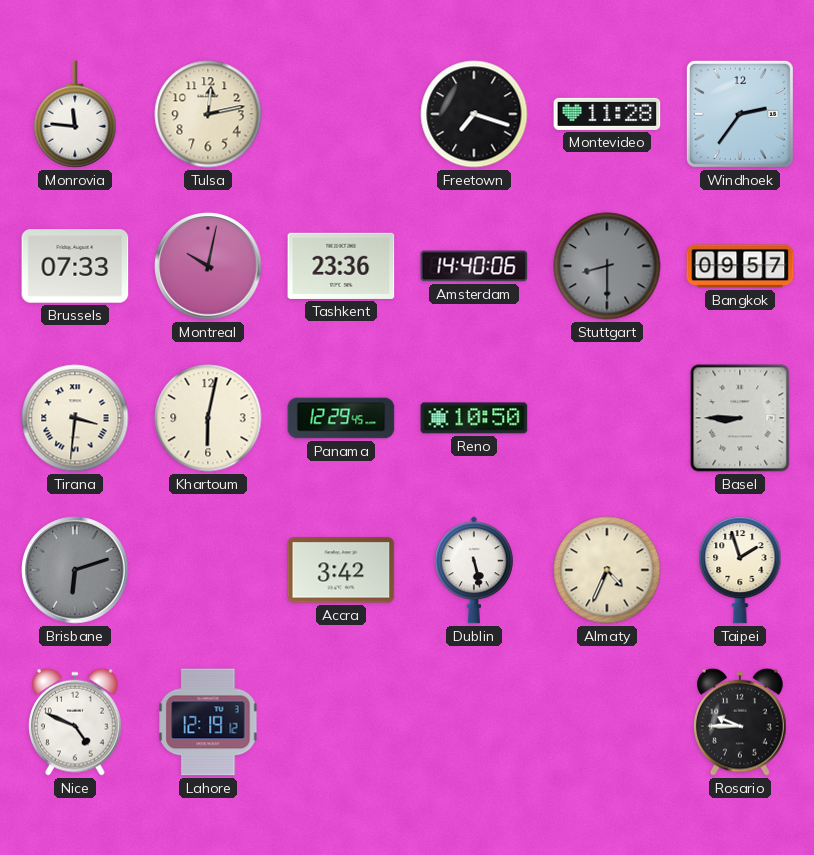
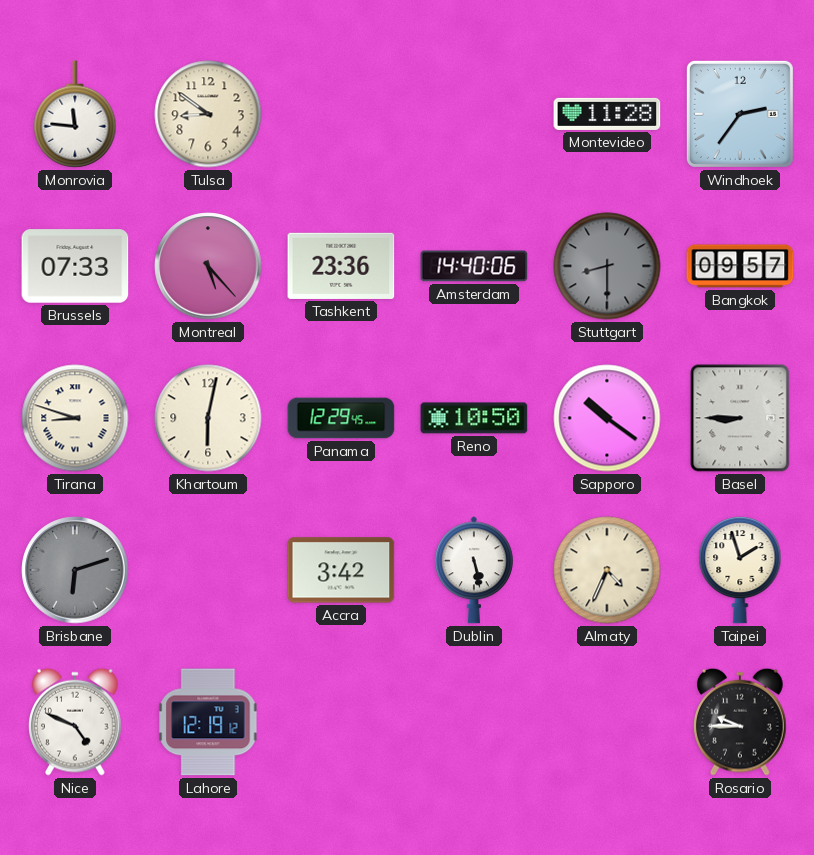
Tulsa: 12:13 -> 8:51 (208, 114)
Freetown: 7:18 -> none (474, 114)
Montreal: 10:02 -> 5:23 (208, 266)
Tirana: 3:31 -> 8:48 (75, 418)
Sapporo: none -> 10:21 (607, 418)
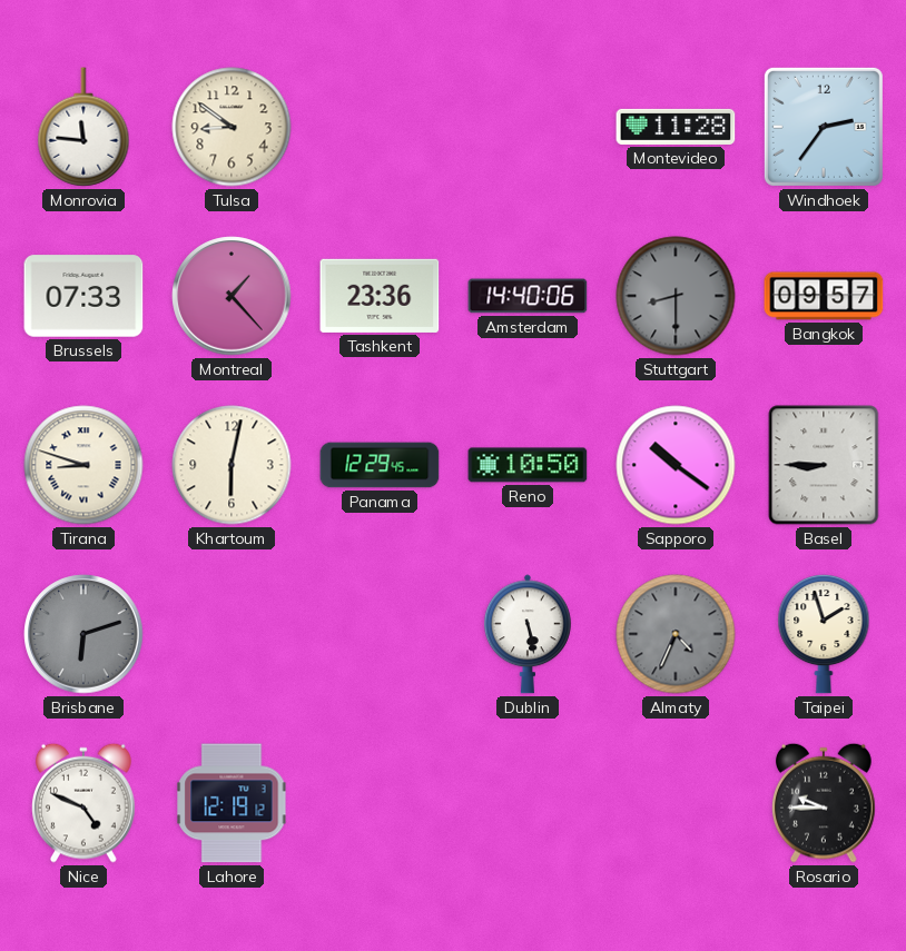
Montreal: 5:23 -> 1:23 (232, 296)
Accra: 3:42 -> none (341, 570)
Almaty dial: cream -> grey (676, 634)
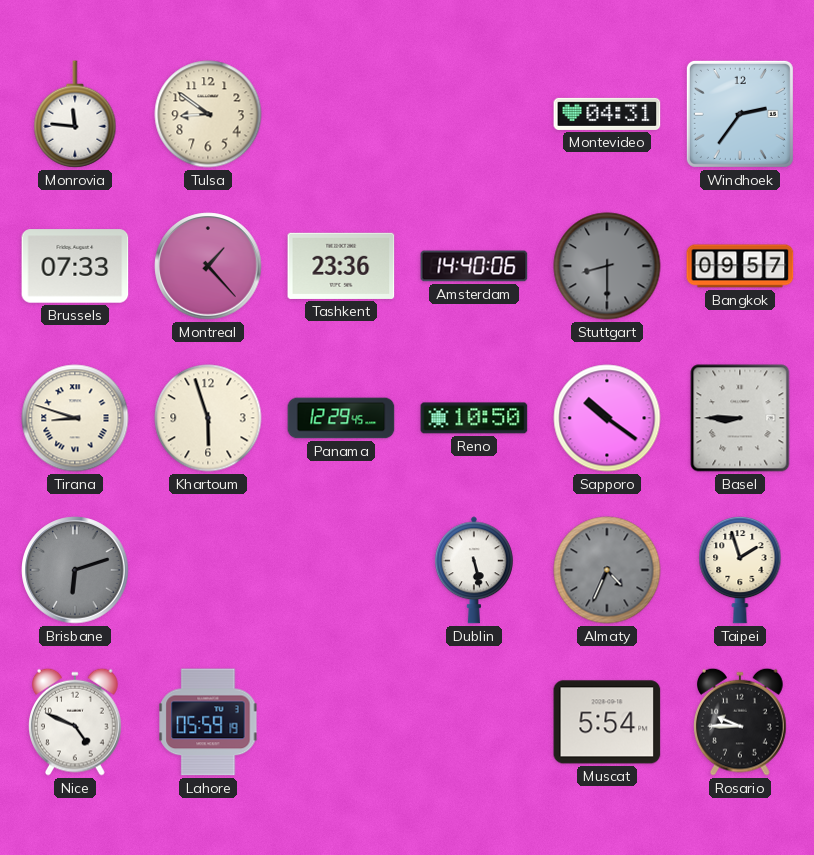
Montevideo: 11:28 -> 04:31 (607, 114)
Khartoum: 6:02 -> 5:57 (208, 418)
Lahore: 12:19 -> 05:59 (208, 722)
Muscat: none -> 5:54 (607, 722)
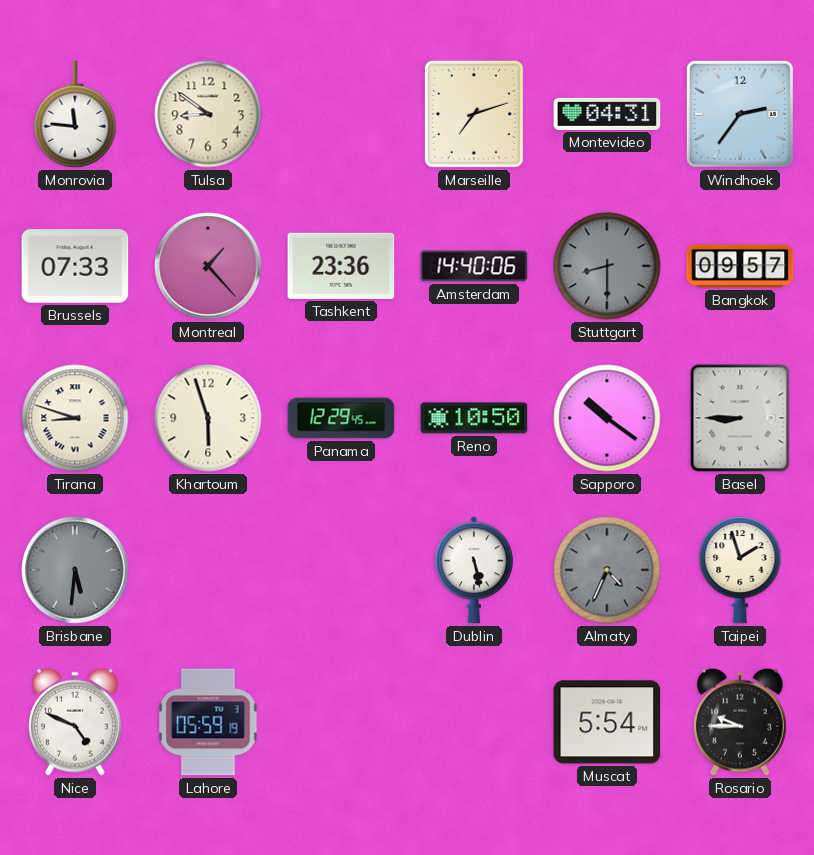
Marseille: none -> 7:12 (474, 114)
Brisbane: 6:12 -> 5:31 (75, 570)
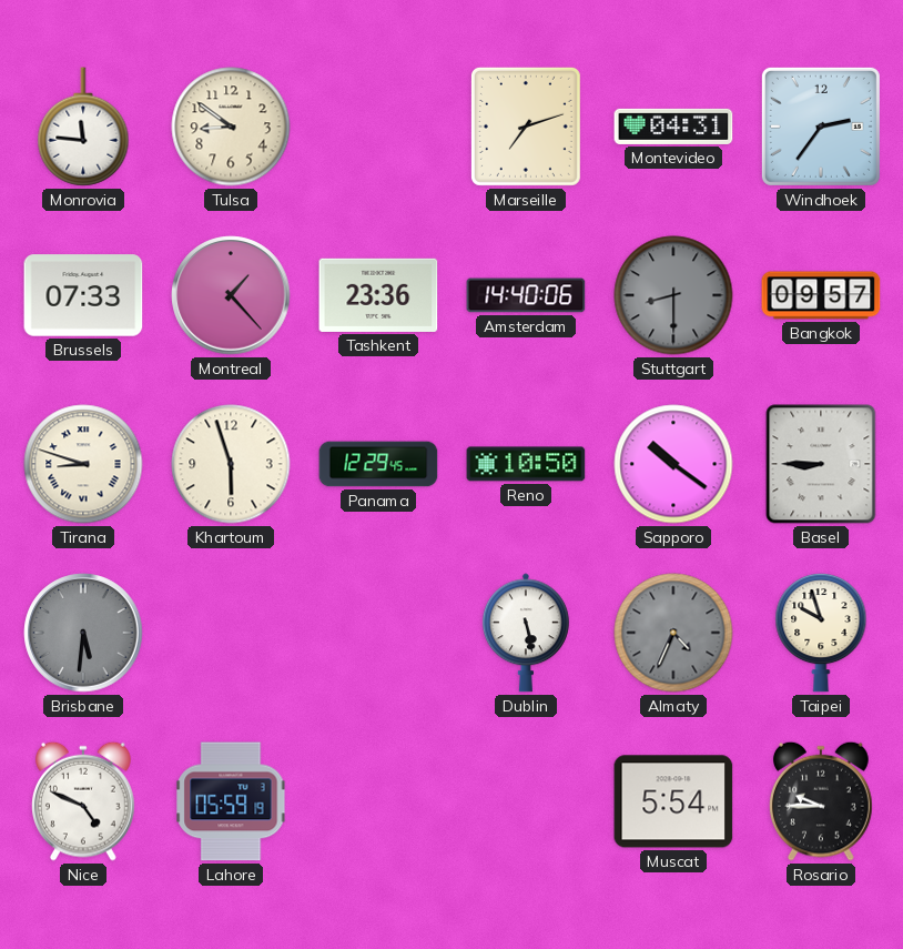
Taipei: 1:57 -> 9:57 (821, 633)
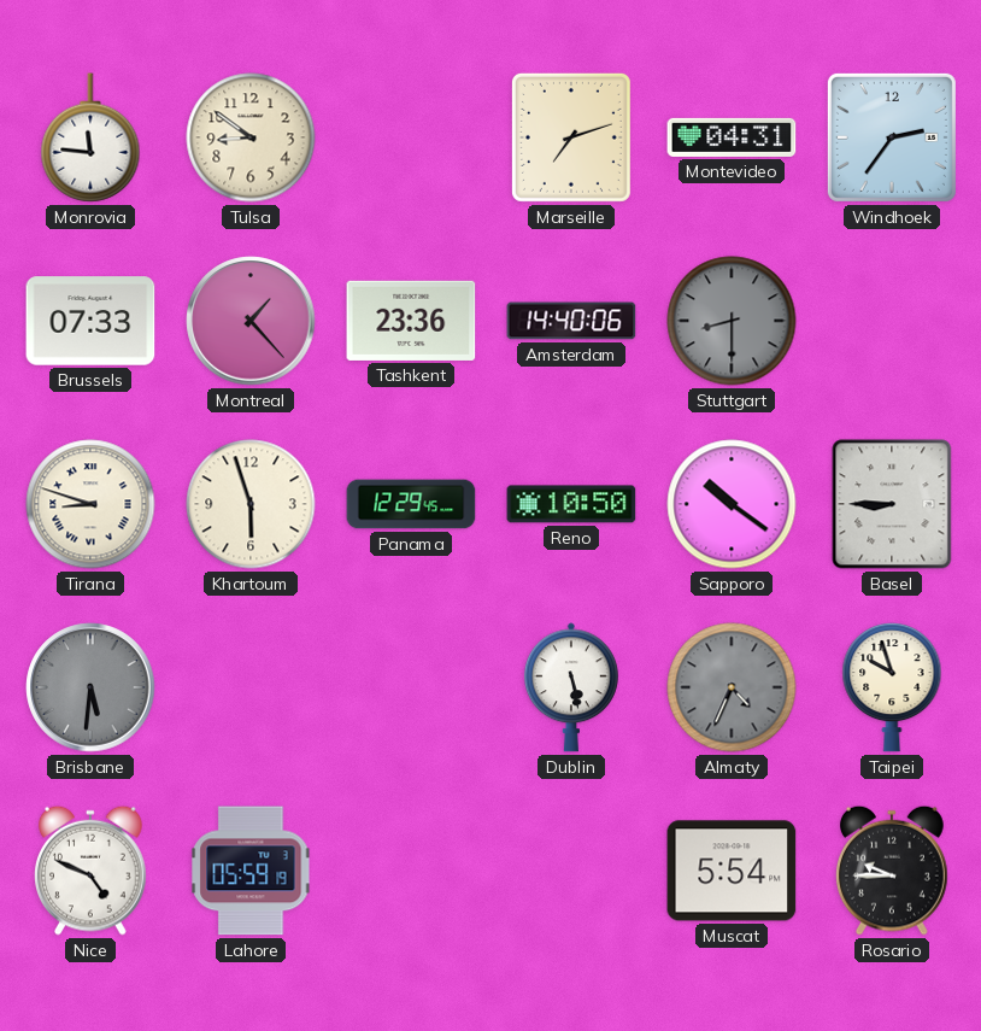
Bangkok: 09:57 -> none (821, 295)
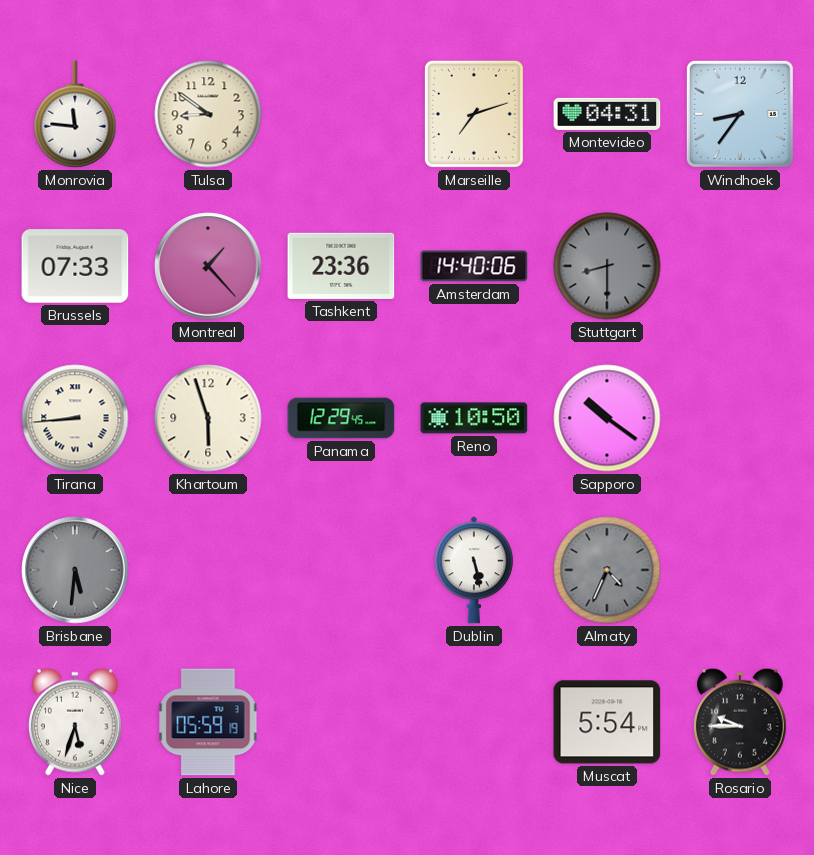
Windhoek: 2:36 -> 8:36 (740, 114)
Tirana: 8:48 -> 8:44 (75, 418)
Basel: 8:45 -> none (892, 504)
Taipei: 9:57 -> none (892, 687)
Nice: 4:49 -> 5:33 (76, 722)
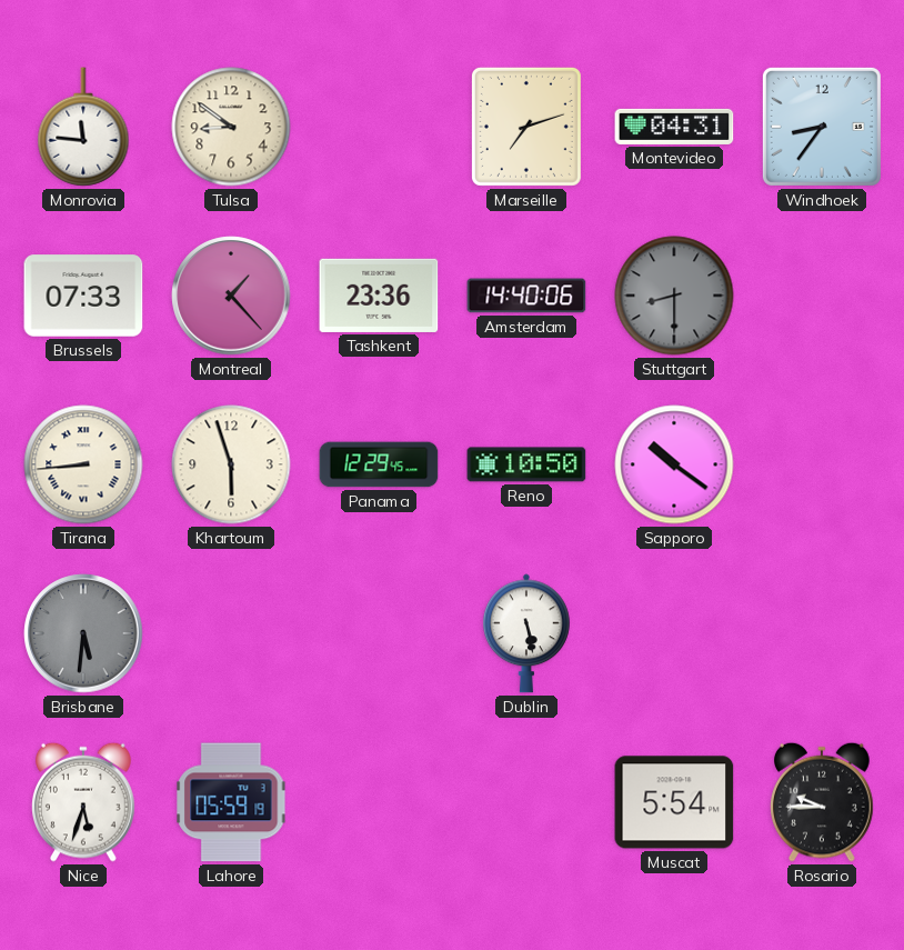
Almaty: 4:34 -> none (607, 570)
